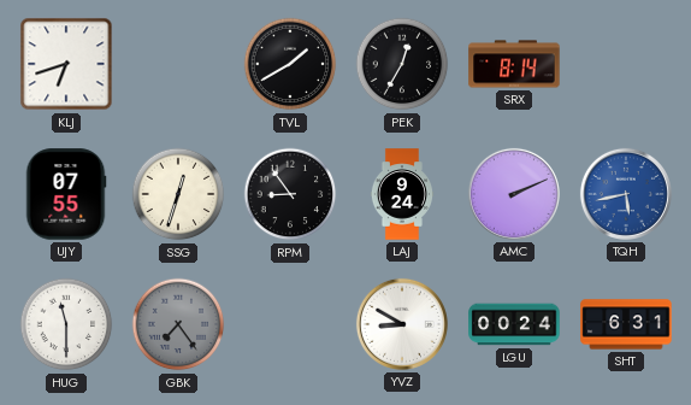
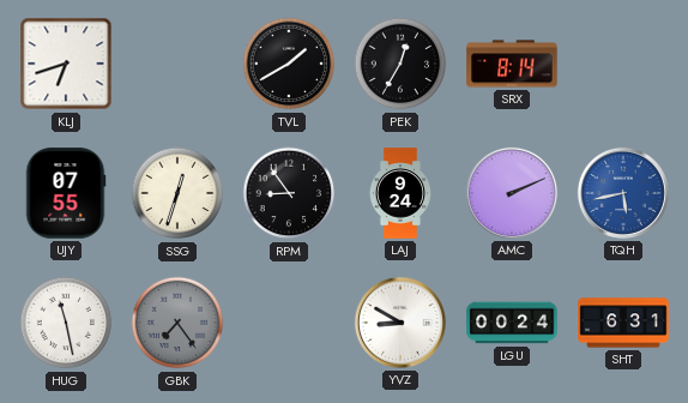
HUG: 11:30 -> 11:28 (66, 323)
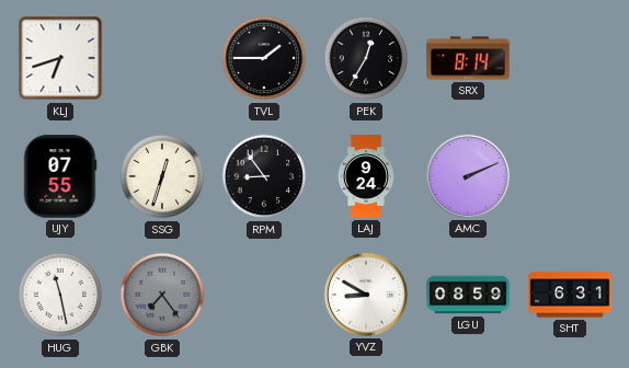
TVL: 1:40 -> 1:45 (264, 58)
TQH: 5:43 -> none (623, 193)
LGU: 00:24 -> 08:59 (468, 295)
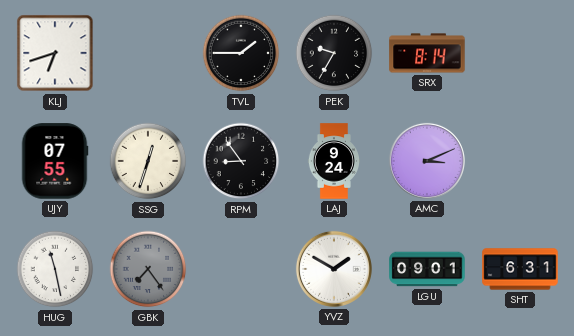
PEK: 12:35 -> 9:35 (334, 53)
AMC: 2:11 -> 3:11 (427, 161)
YVZ: 8:50 -> 1:50 (334, 269)
LGU: 08:59 -> 09:01 (427, 269)
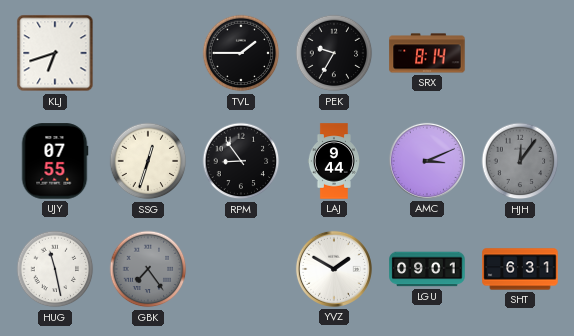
LAJ: 9:24 -> 9:44 (333, 161)
HJH: none -> 12:06 (520, 161)
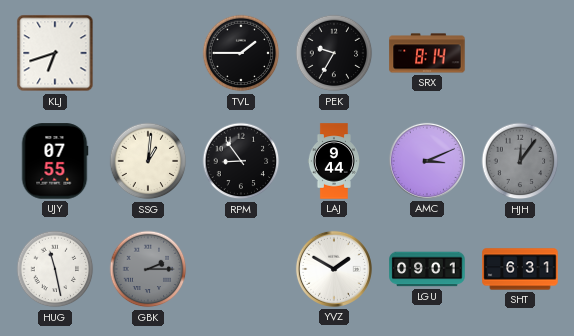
SSG: 12:33 -> 1:01 (148, 161)
GBK: 7:24 -> 2:15 (148, 269)
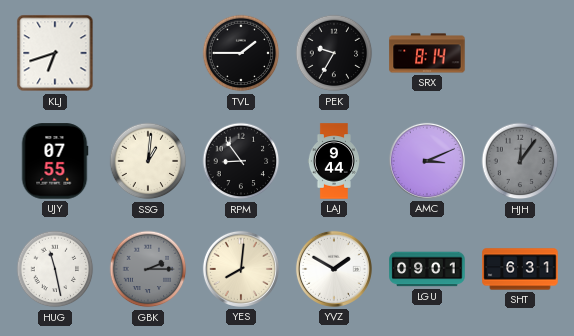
YES: none -> 8:01 (241, 269)
